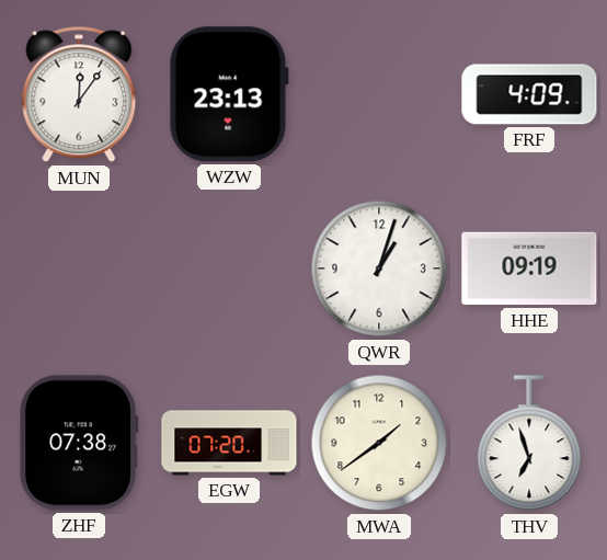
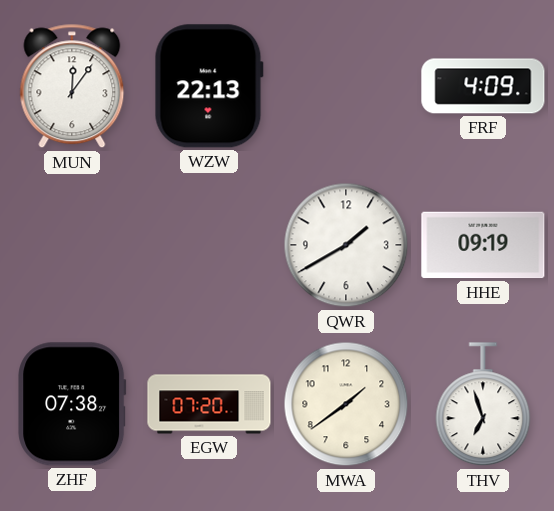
WZW: 23:13 -> 22:13 (209, 86)
QWR: 1:03 -> 1:40 (346, 245)
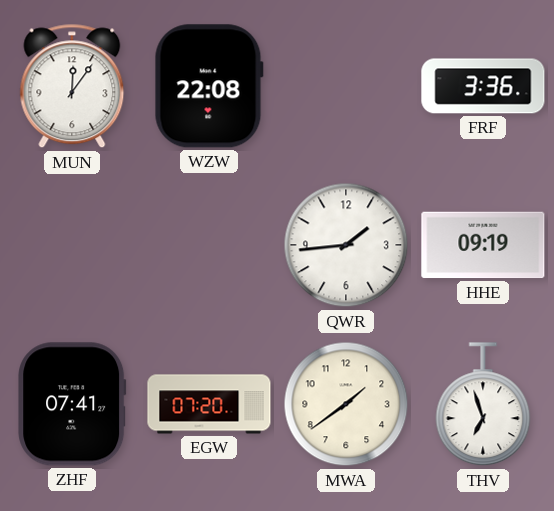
WZW: 22:13 -> 22:08 (209, 86)
FRF: 4:09 -> 3:36 (483, 86)
QWR: 1:40 -> 1:44 (346, 245)
ZHF: 07:38 -> 07:41 (72, 404)
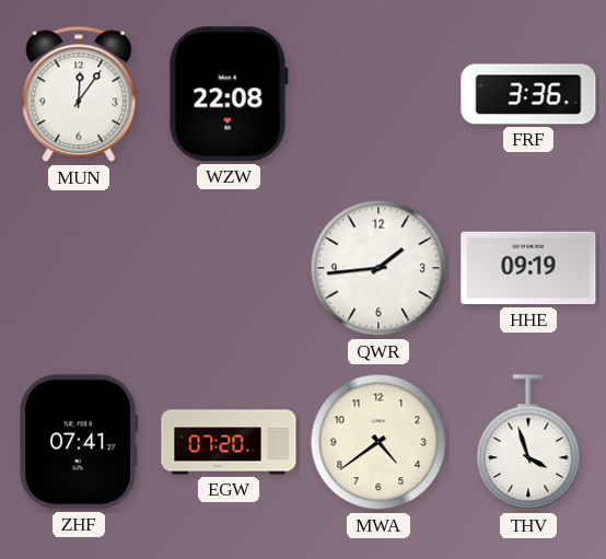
MWA: 1:39 -> 4:39 (378, 442)
THV: 6:57 -> 3:57 (528, 443)
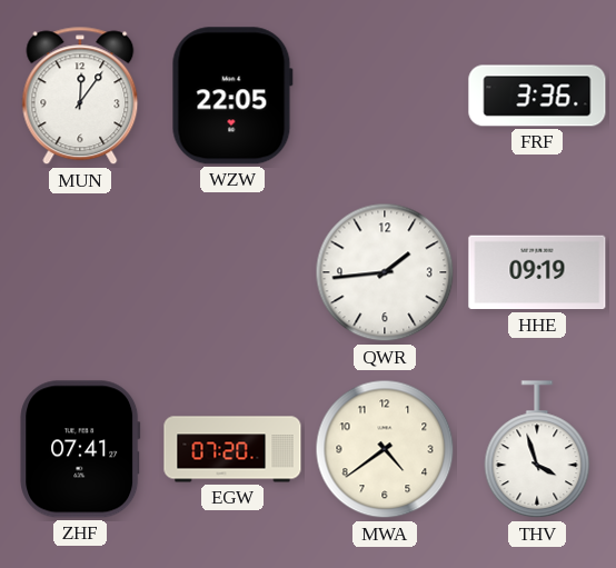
WZW: 22:08 -> 22:05 (232, 96)
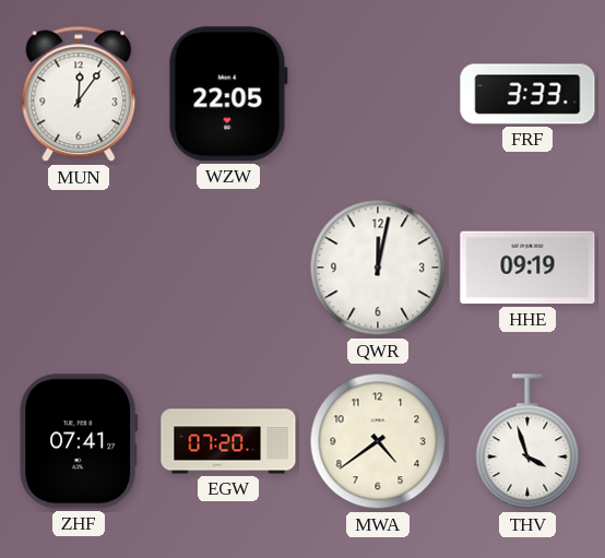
FRF: 3:36 -> 3:33 (527, 94)
QWR: 1:44 -> 12:02 (378, 268)
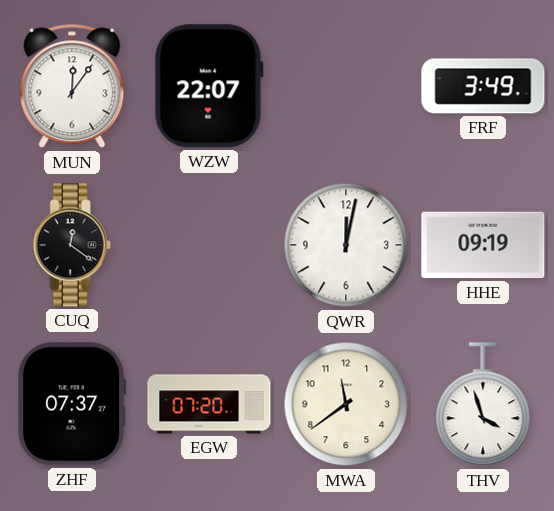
WZW: 22:05 -> 22:07 (209, 86)
FRF: 3:33 -> 3:49 (483, 86)
CUQ: none -> 12:21 (72, 245)
ZHF: 07:41 -> 07:37 (72, 404)
MWA: 4:39 -> 11:39 (346, 404)
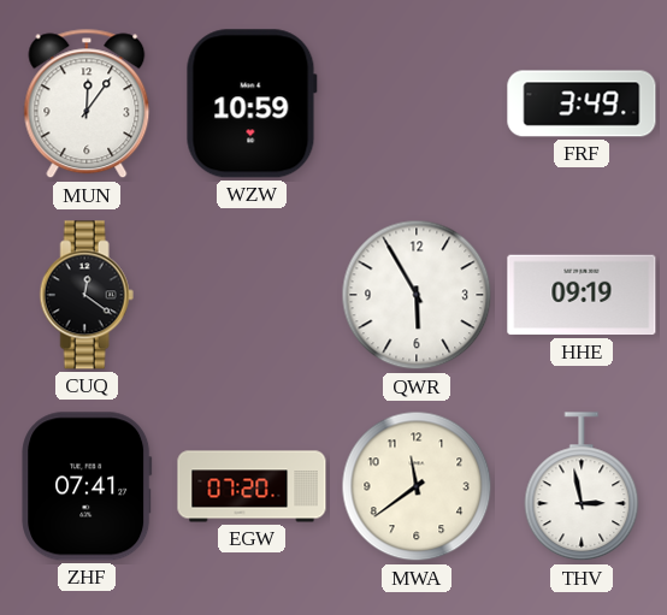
WZW: 22:07 -> 10:59 (252, 104)
QWR: 12:02 -> 5:55 (417, 295)
ZHF: 07:37 -> 07:41 (87, 486)
THV: 3:57 -> 2:58 (582, 487)
